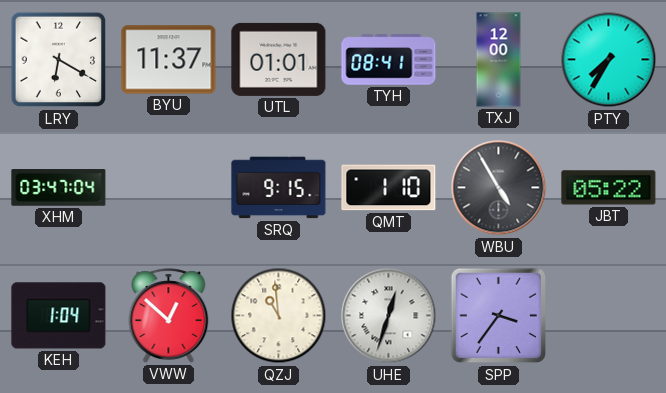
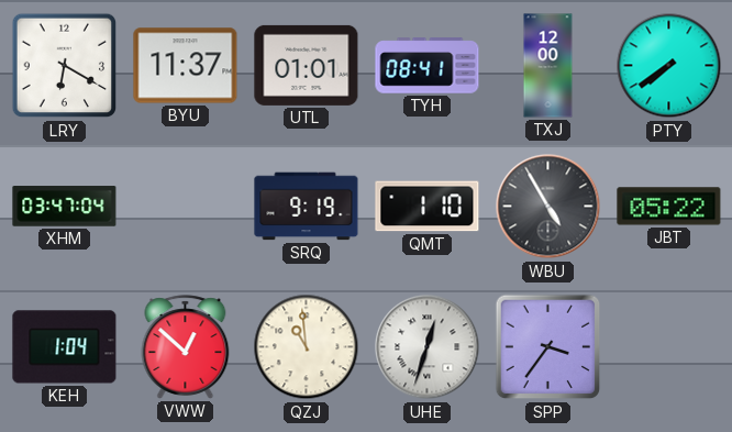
PTY: 7:35 -> 7:39 (669, 66)
SRQ: 9:15 -> 9:19 (307, 207)
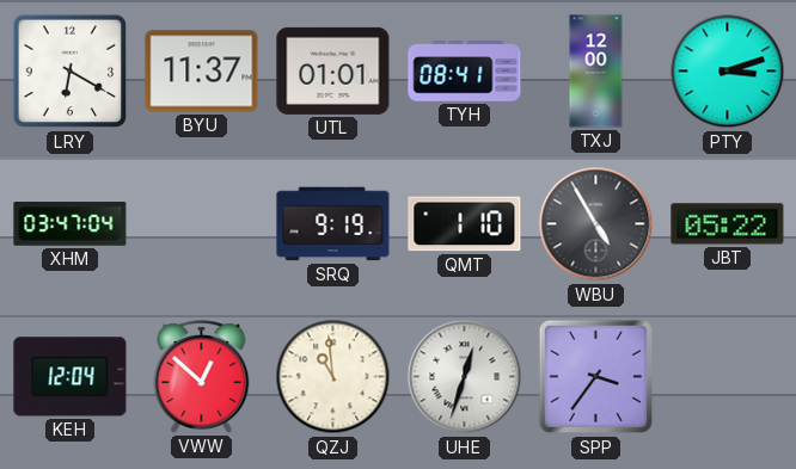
PTY: 7:39 -> 3:12 (728, 72)
KEH: 1:04 -> 12:04 (71, 377)
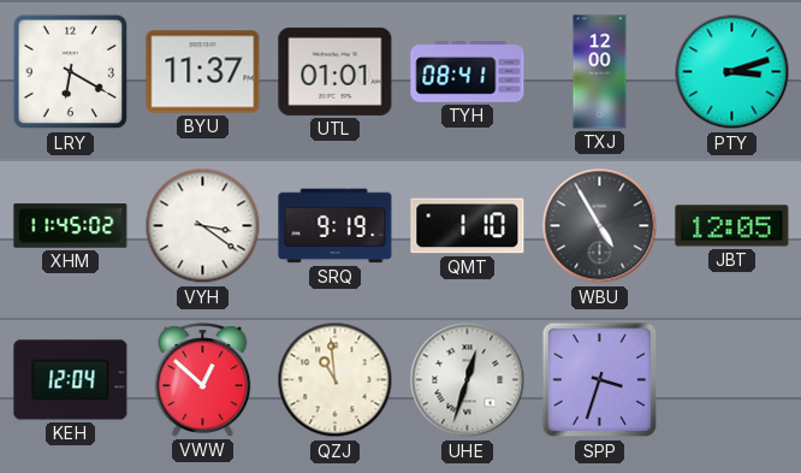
XHM: 03:47 -> 11:45 (71, 226)
VYH: none -> 3:21 (203, 226)
JBT: 05:22 -> 12:05 (732, 226)
SPP: 3:36 -> 3:33 (600, 380)
